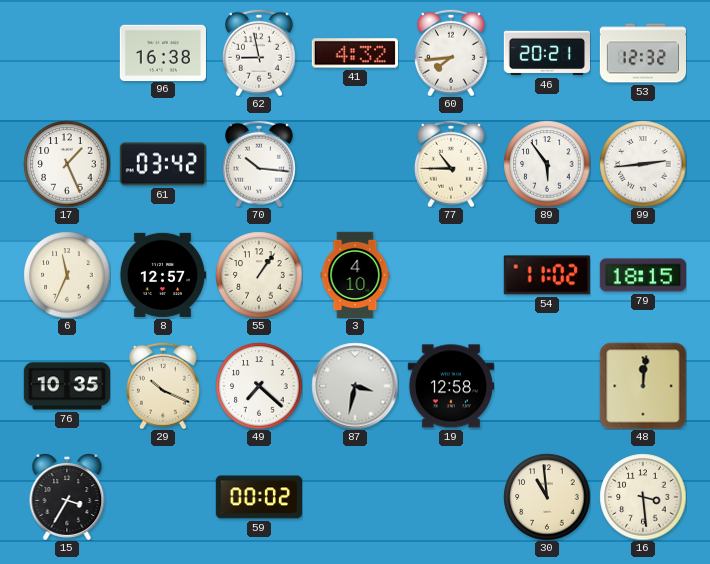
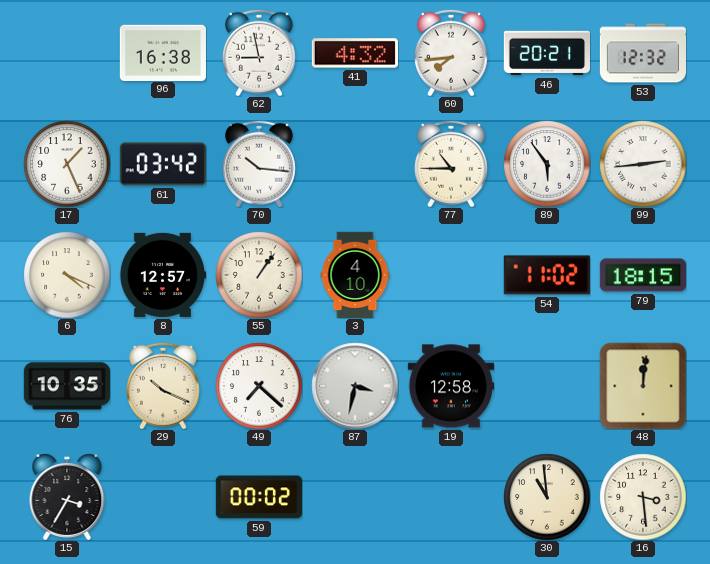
6: 11:34 -> 4:19 (67, 275)
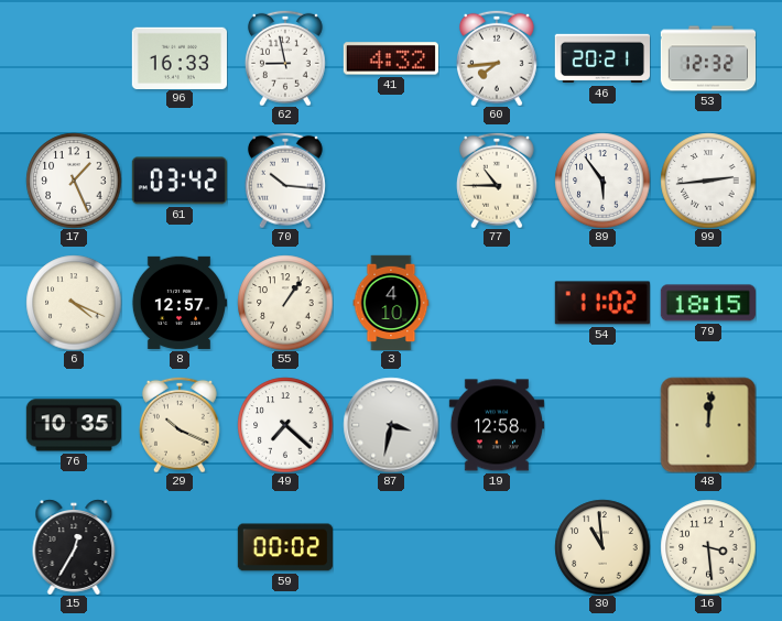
96: 16:38 -> 16:33 (178, 57)
15: 3:35 -> 12:35 (74, 547)
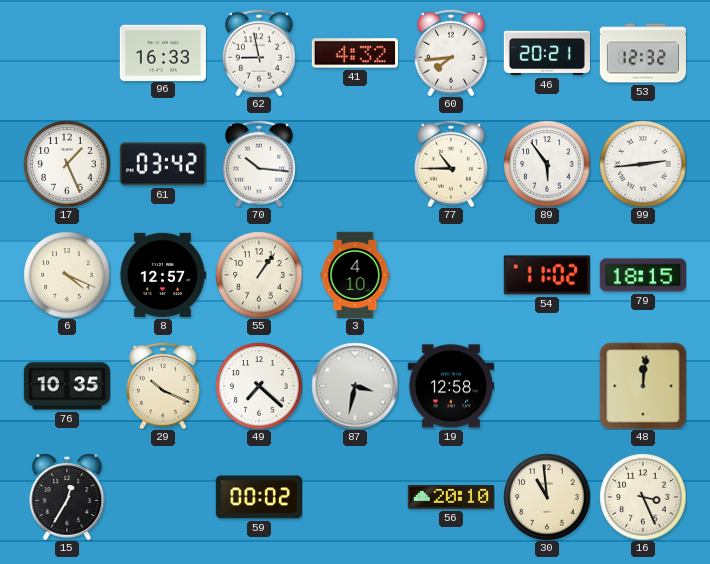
56: none -> 20:10 (451, 497)
16: 3:29 -> 3:26 (643, 497)
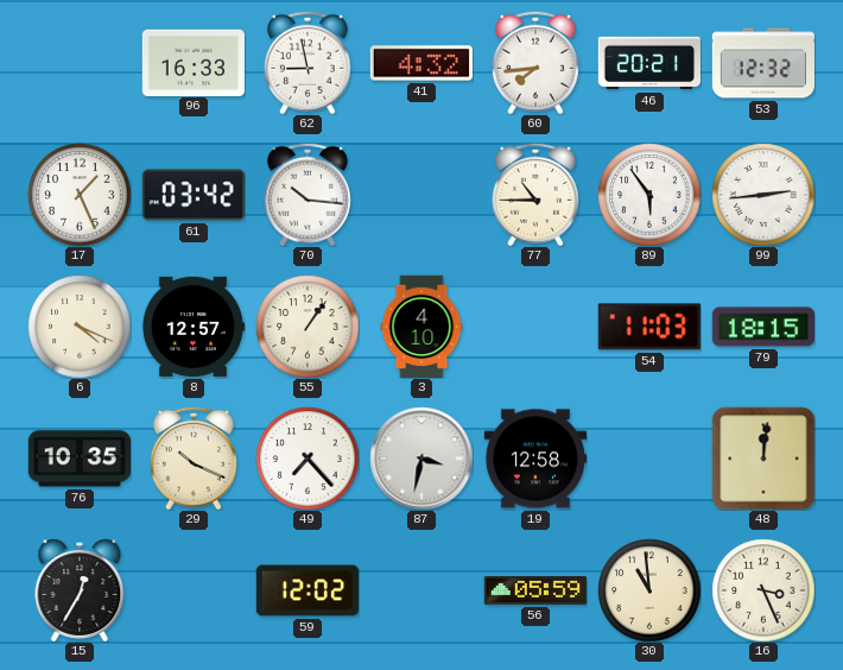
54: 11:02 -> 11:03 (649, 327)
49: 7:22 -> 7:23 (308, 459)
59: 00:02 -> 12:02 (306, 590)
56: 20:10 -> 05:59 (535, 590)
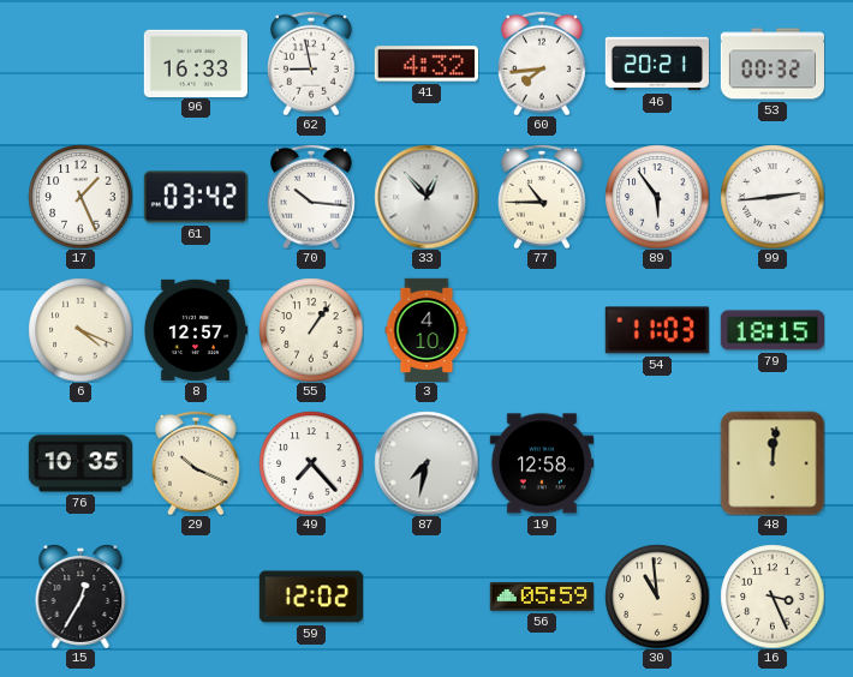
53: 12:32 -> 00:32 (773, 64)
33: none -> 12:53 (426, 197)
87: 3:32 -> 7:32 (426, 463)
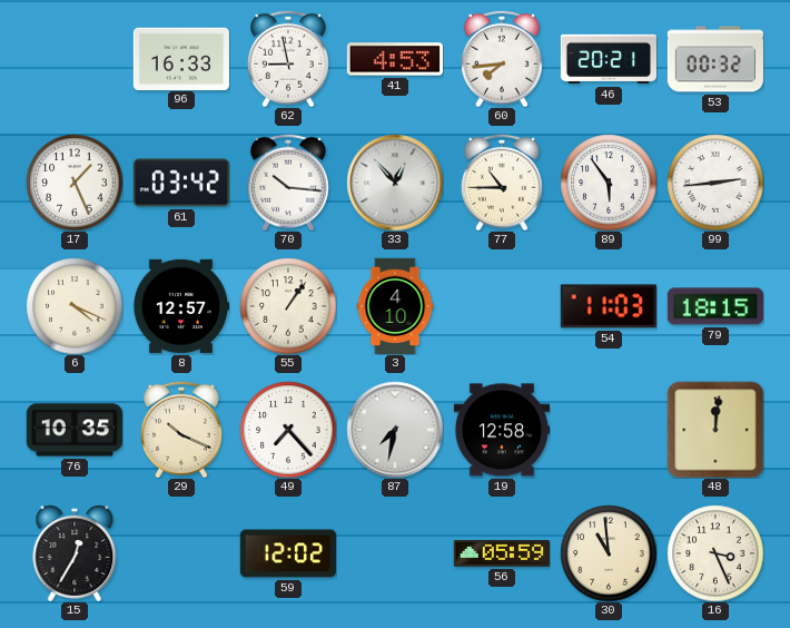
41: 4:32 -> 4:53 (395, 59)
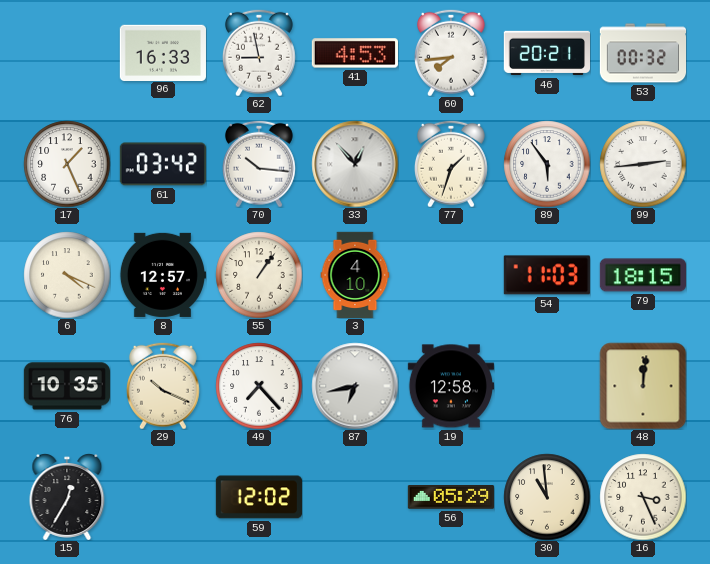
77: 10:45 -> 1:33 (451, 164)
87: 7:32 -> 6:43 (355, 386)
56: 05:59 -> 05:29 (451, 497)
